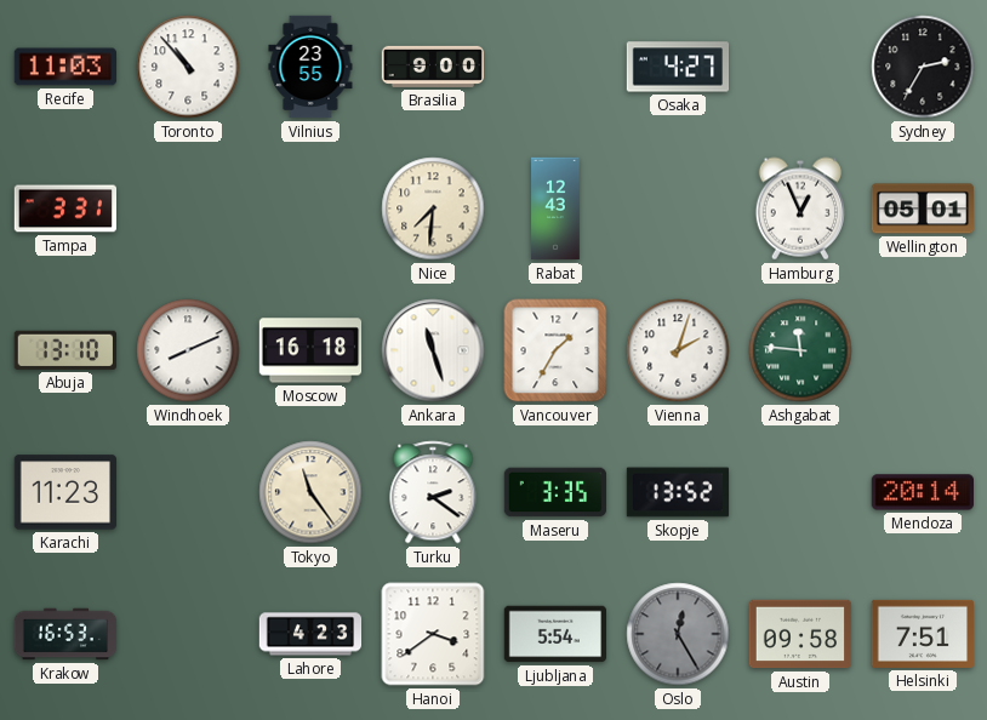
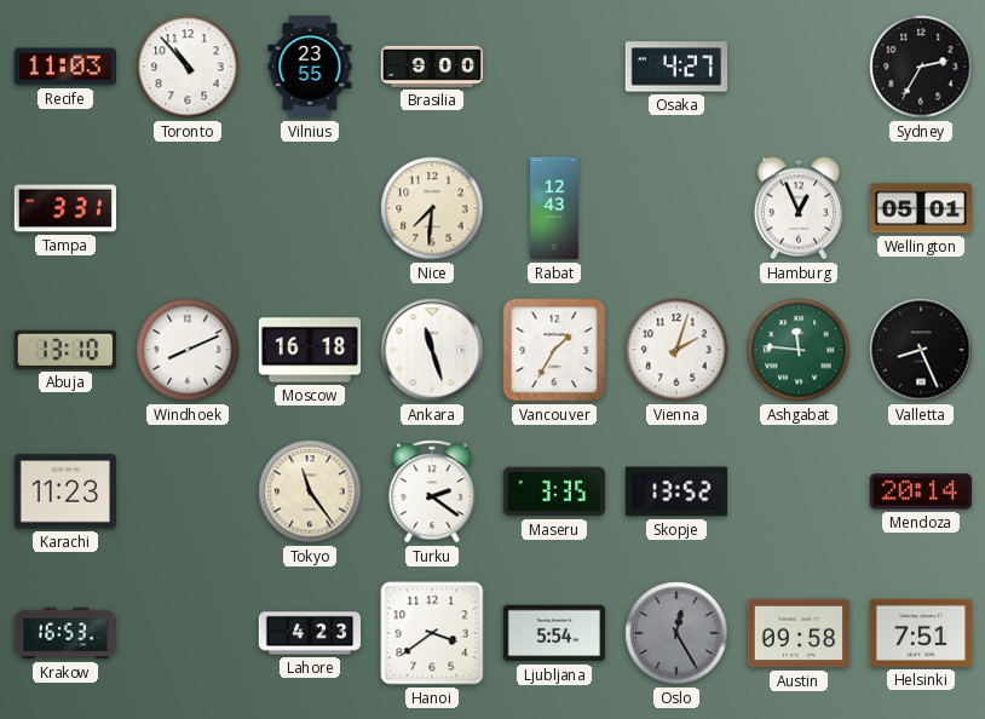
Valletta: none -> 8:26 (921, 350)
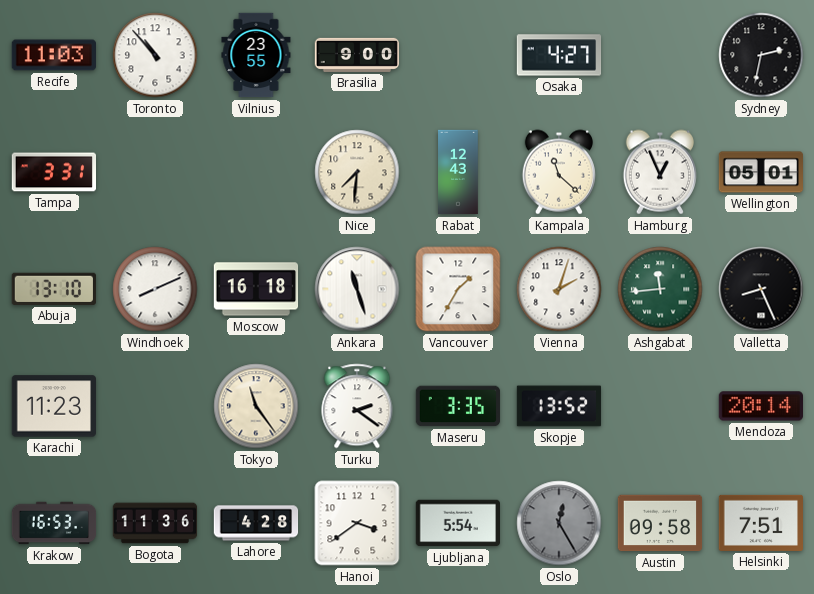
Sydney: 2:35 -> 2:32 (761, 55)
Kampala: none -> 11:22 (558, 172)
Ashgabat: 11:46 -> 11:44 (660, 289)
Bogota: none -> 11:36 (155, 523)
Lahore: 4:23 -> 4:28 (256, 523)
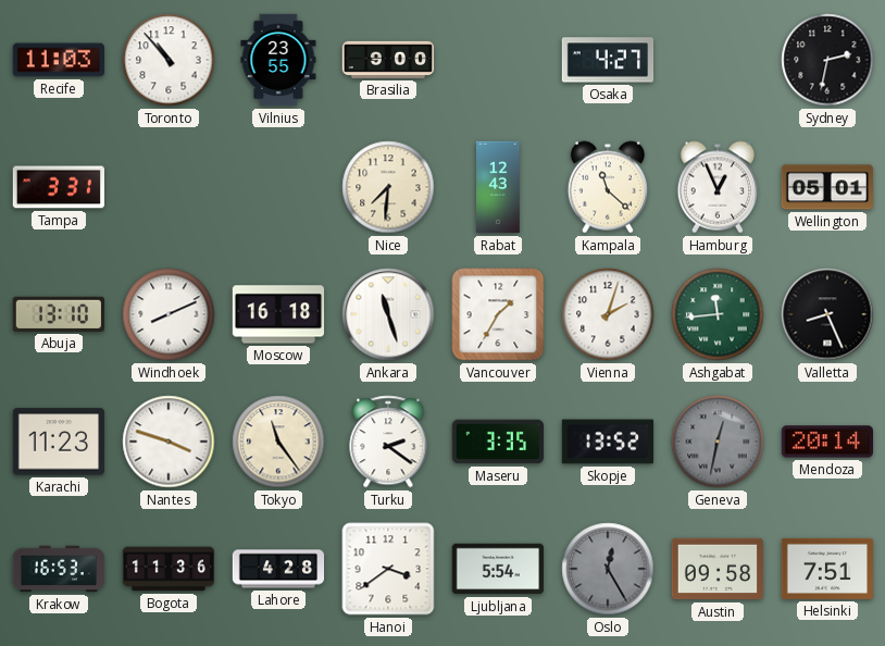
Nantes: none -> 3:48 (169, 442)
Geneva: none -> 12:32 (718, 442)
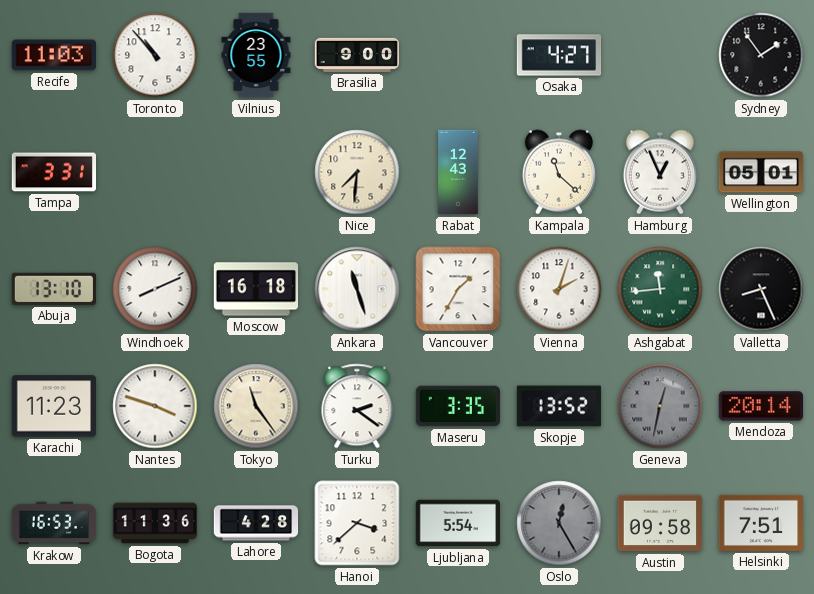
Sydney: 2:32 -> 1:54 (761, 55)
Hanoi: 3:39 -> 3:38 (357, 523)
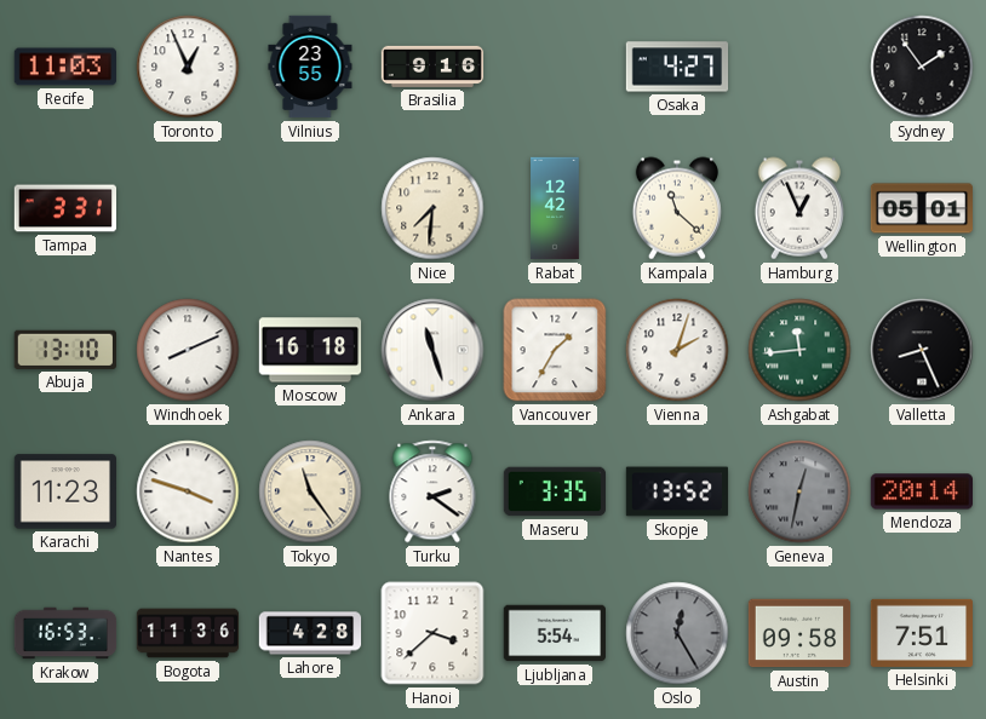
Toronto: 10:53 -> 12:56 (188, 67)
Brasilia: 9:00 -> 9:16 (432, 67)
Rabat: 12:43 -> 12:42 (555, 208)
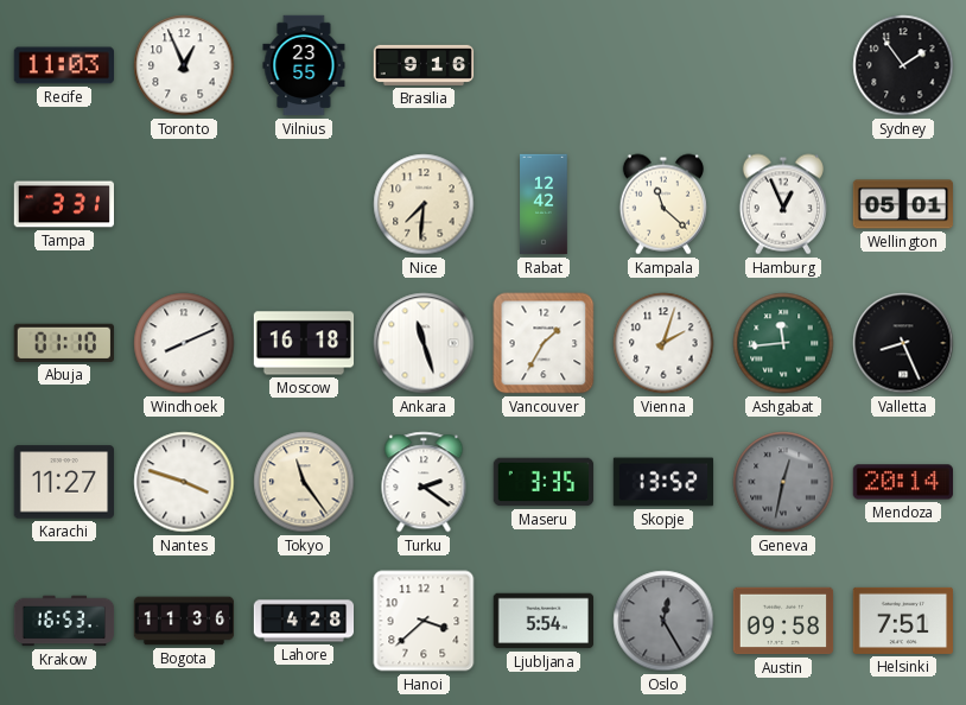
Osaka: 4:27 -> none (677, 67)
Abuja: 13:10 -> 01:10 (64, 343)
Karachi: 11:23 -> 11:27 (63, 482)
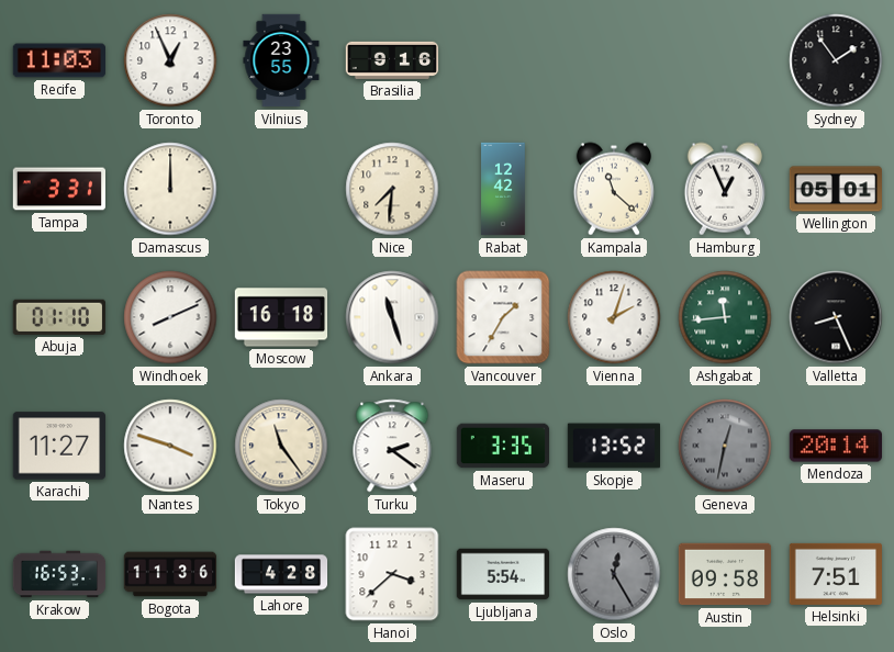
Damascus: none -> 12:00 (170, 189)
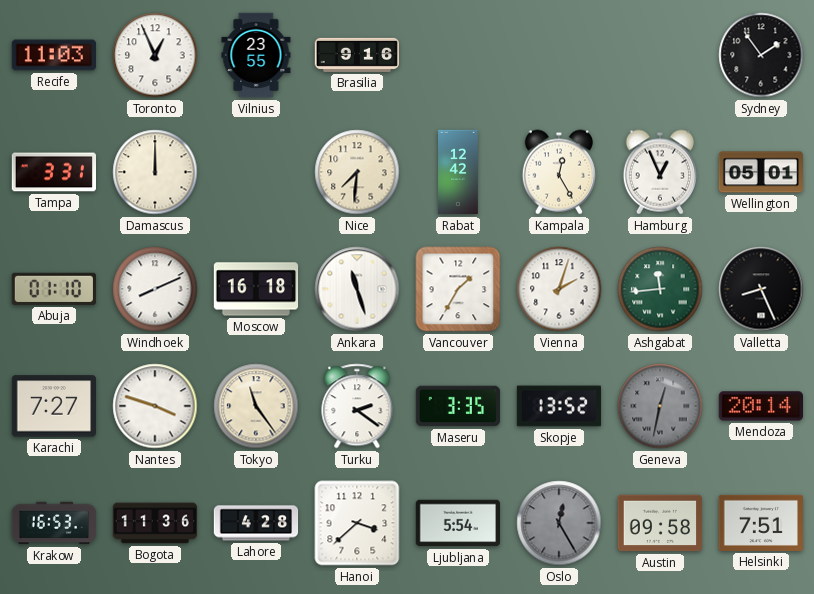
Kampala: 11:22 -> 12:25 (558, 172)
Karachi: 11:27 -> 7:27 (53, 406)
